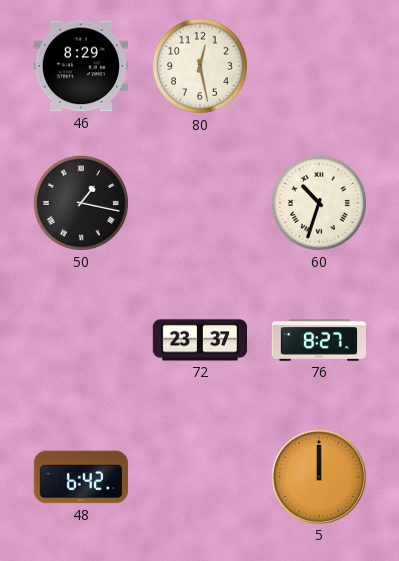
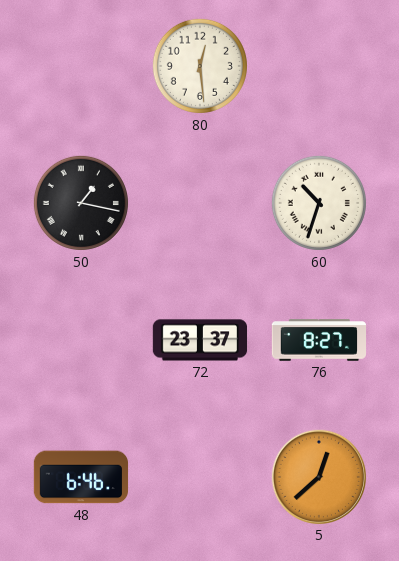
46: 8:29 -> none (80, 66)
80: 12:28 -> 12:29 (200, 66)
48: 6:42 -> 6:46 (81, 477)
5: 12:00 -> 12:38 (318, 476)
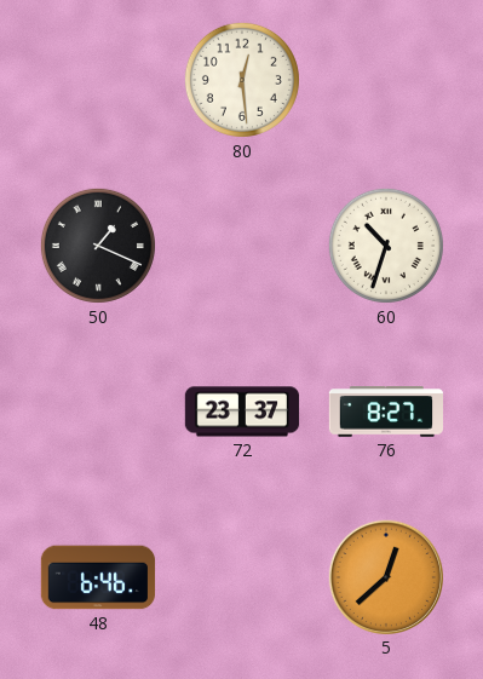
50: 1:17 -> 1:19 (98, 246)
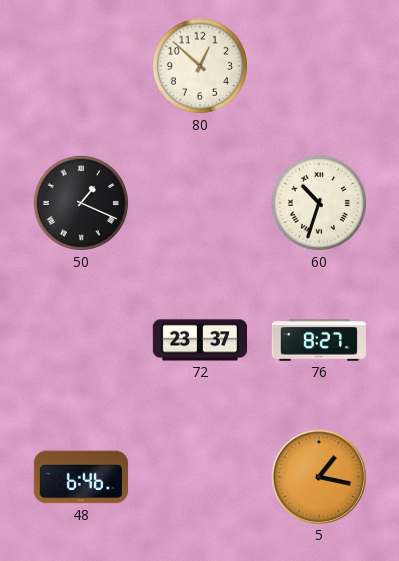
80: 12:29 -> 12:52 (200, 66)
5: 12:38 -> 1:17 (318, 476)
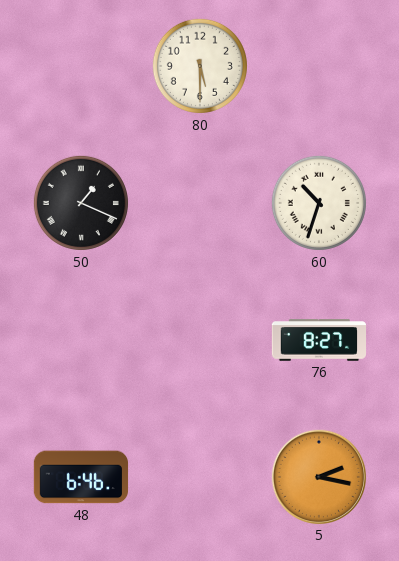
80: 12:52 -> 5:30 (200, 66)
72: 23:37 -> none (200, 340)
5: 1:17 -> 2:17 (318, 476)
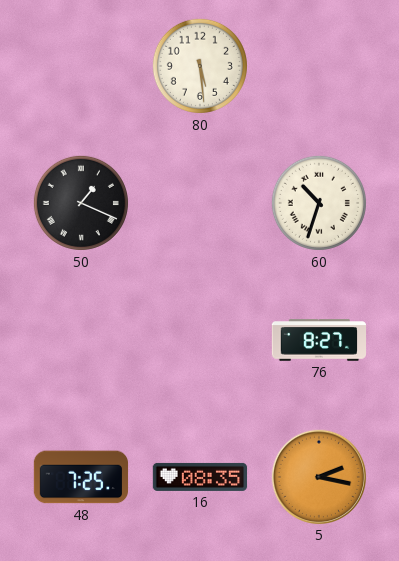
80: 5:30 -> 5:29 (200, 66)
48: 6:46 -> 7:25 (81, 477)
16: none -> 08:35 (200, 477)
